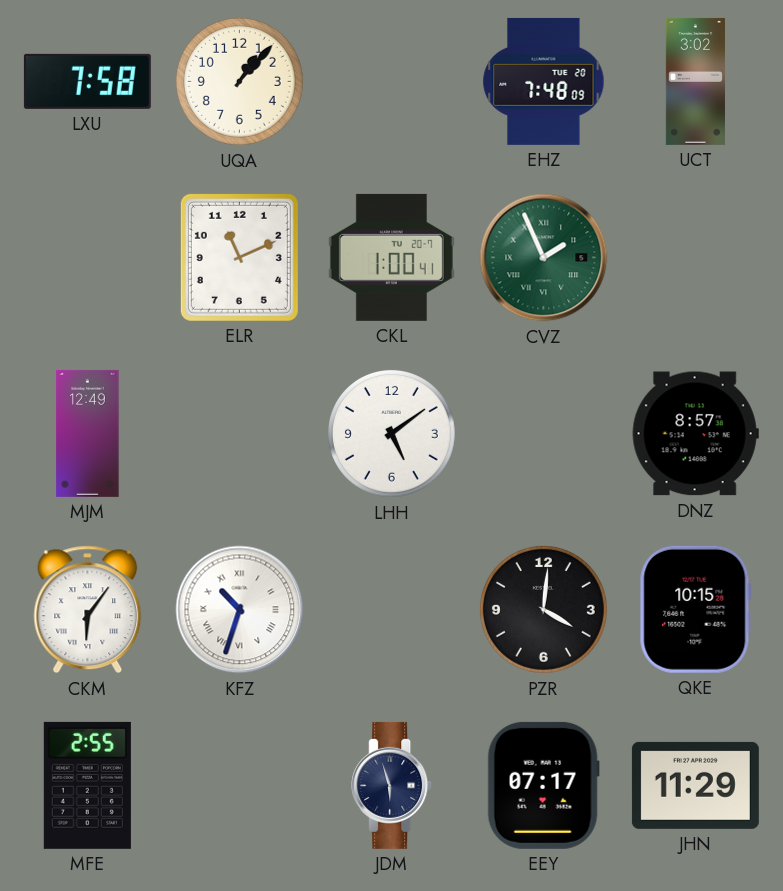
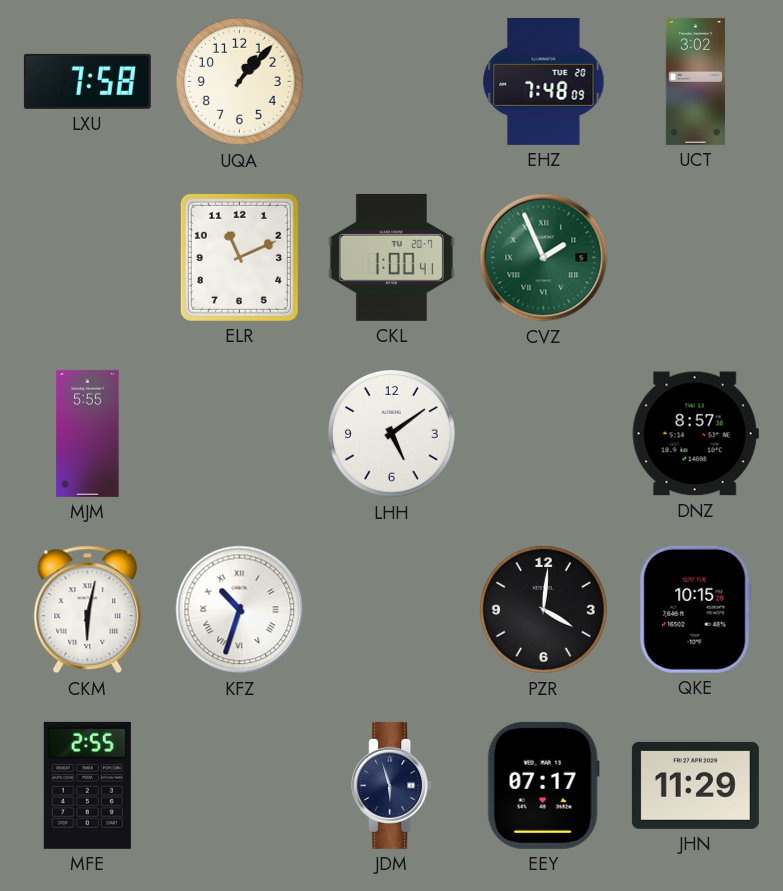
MJM: 12:49 -> 5:55 (88, 433)
CKM: 6:06 -> 6:02 (88, 610)
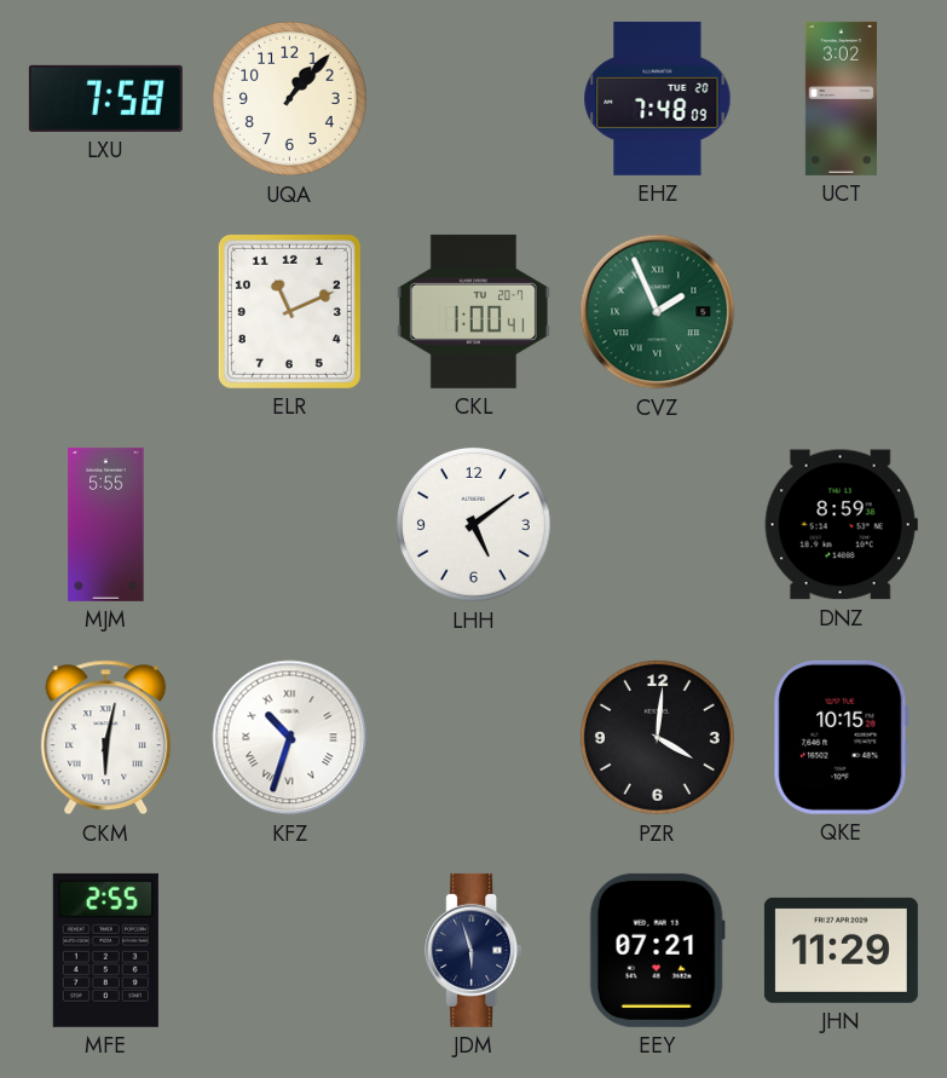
DNZ: 8:57 -> 8:59 (841, 525)
EEY: 07:17 -> 07:21 (657, 950)
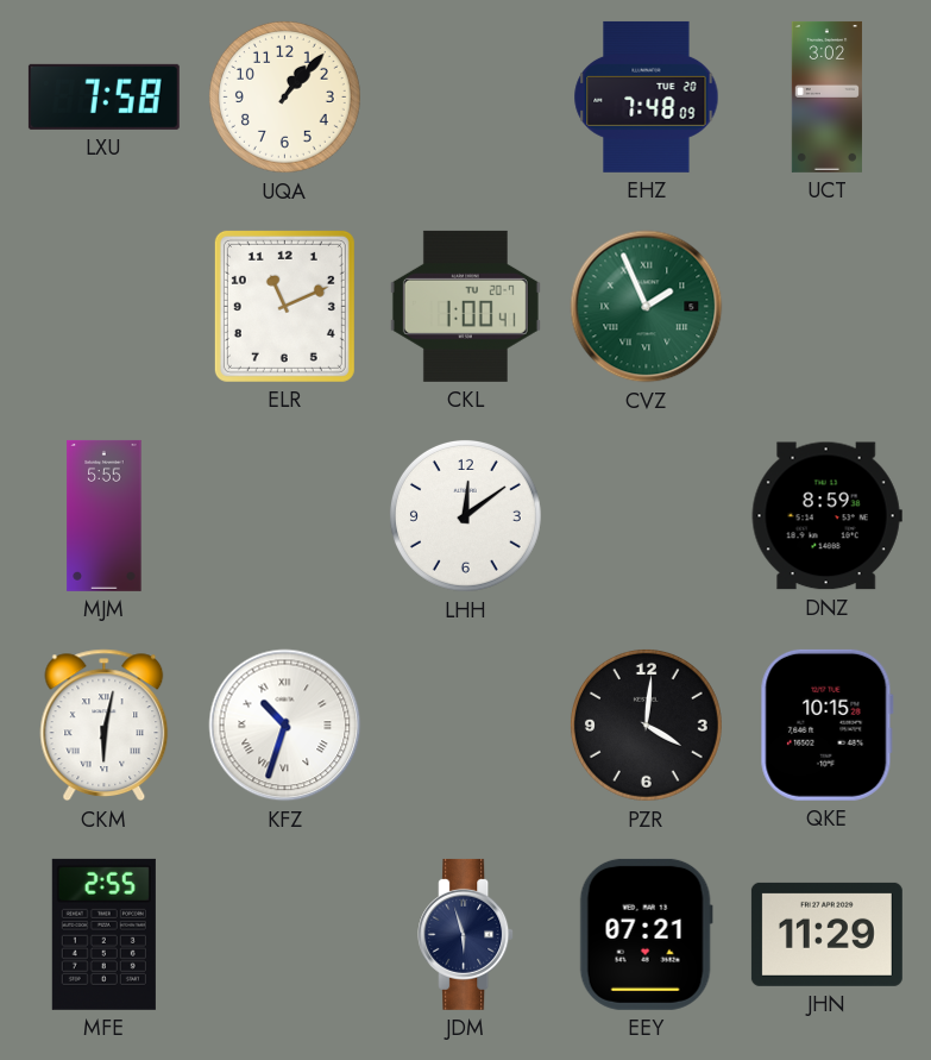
LHH: 5:09 -> 12:09 (465, 515)
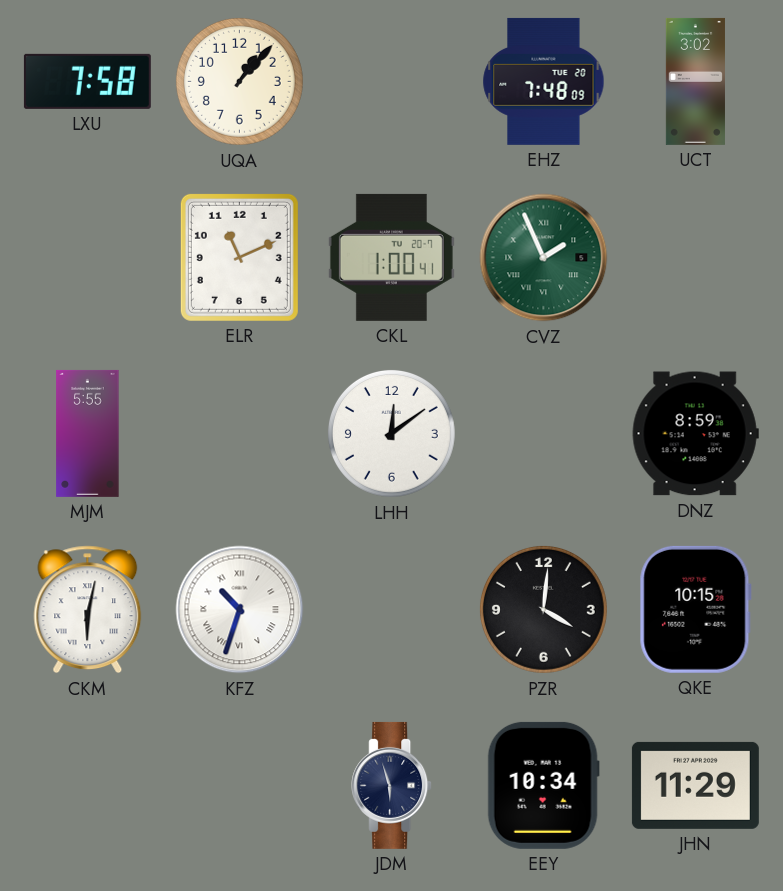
MFE: 2:55 -> none (103, 934)
EEY: 07:21 -> 10:34 (543, 785)
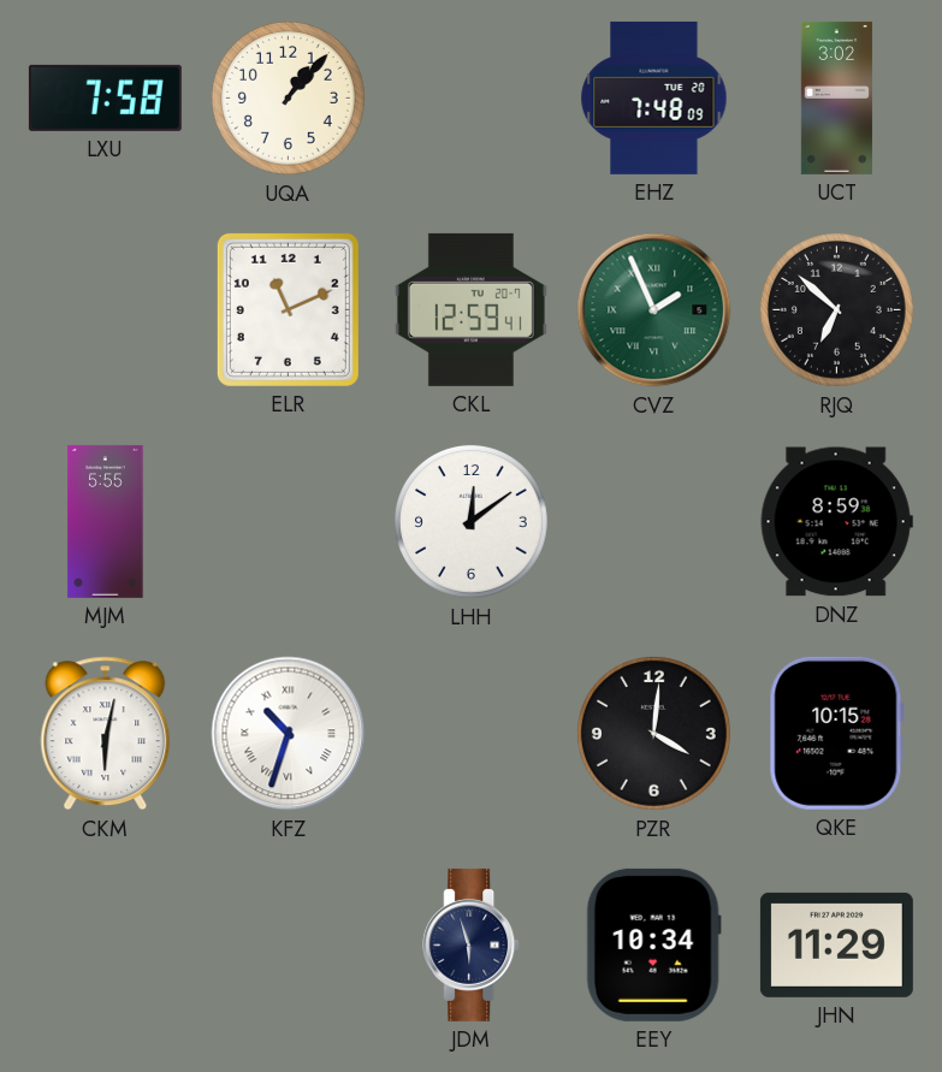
CKL: 1:00 -> 12:59 (470, 309)
RJQ: none -> 6:52 (836, 309)
